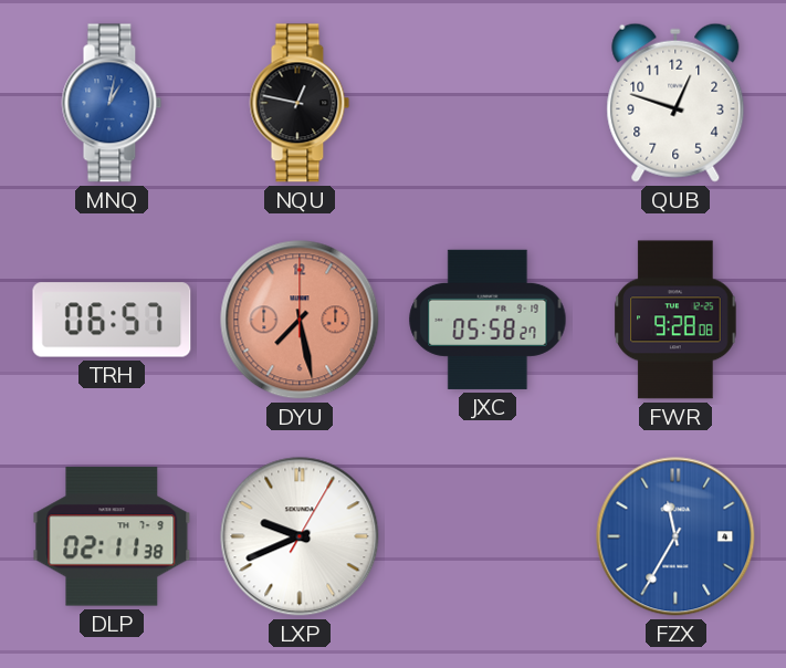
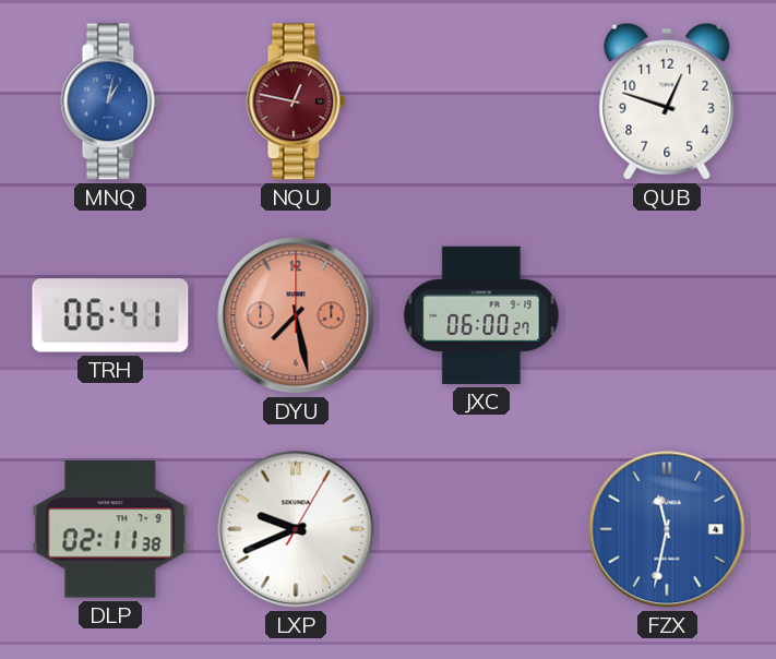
NQU dial: black -> burgundy (296, 101)
TRH: 06:57 -> 06:41 (110, 315)
JXC: 05:58 -> 06:00 (481, 315)
FWR: 9:28 -> none (675, 320)
FZX: 11:35 -> 11:32 (667, 529)
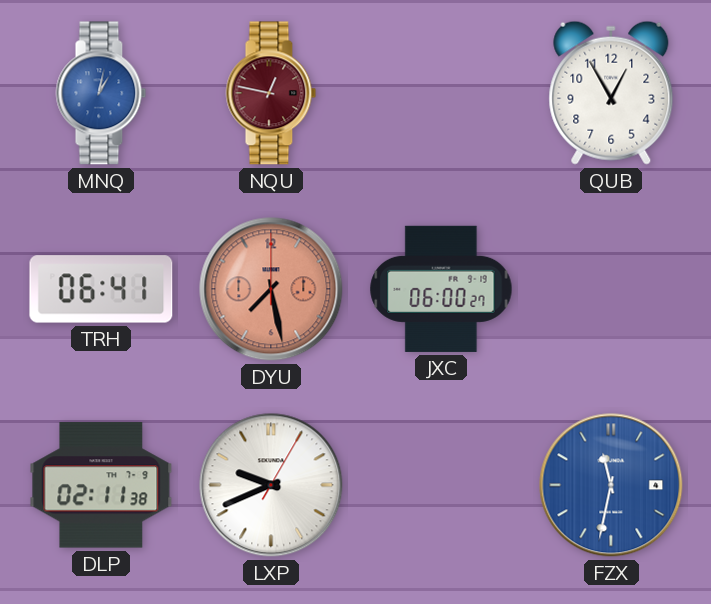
QUB: 12:48 -> 12:55 (611, 93)
